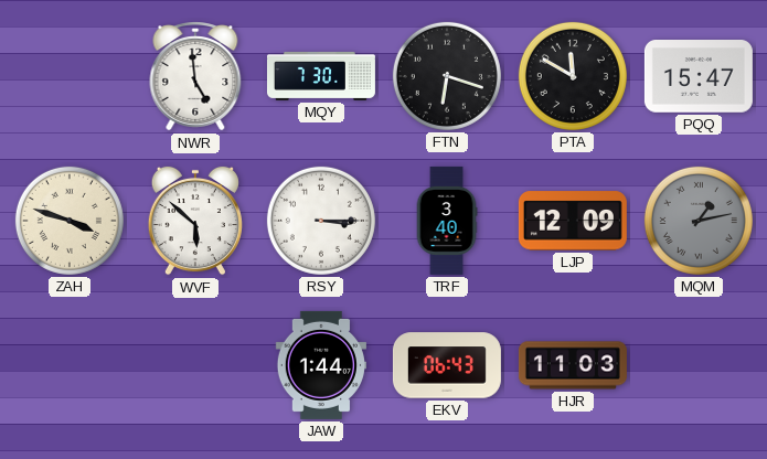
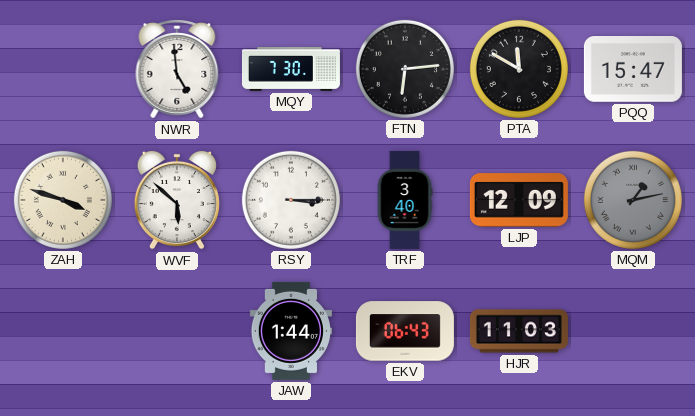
FTN: 6:18 -> 6:14 (405, 69)
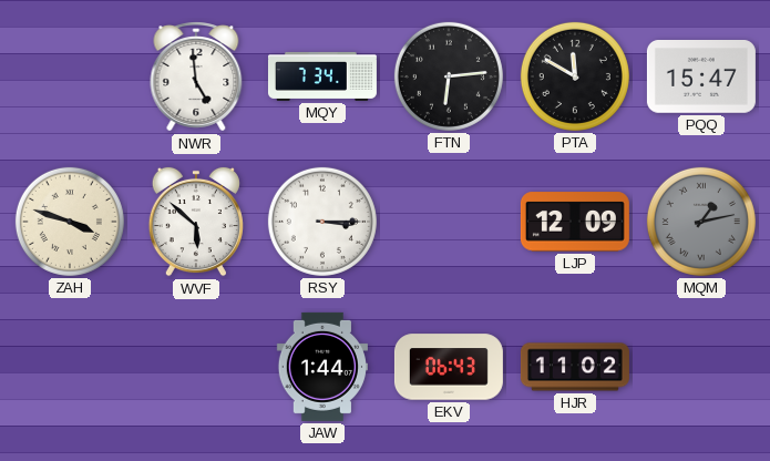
MQY: 7:30 -> 7:34 (322, 76)
TRF: 3:40 -> none (405, 200)
HJR: 11:03 -> 11:02 (575, 367)
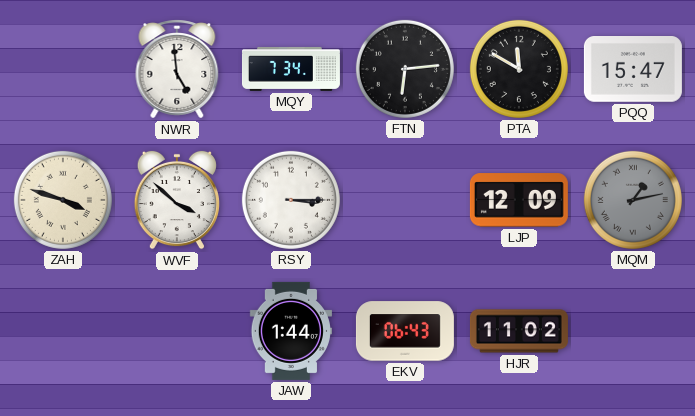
WVF: 5:52 -> 3:52 (177, 200)
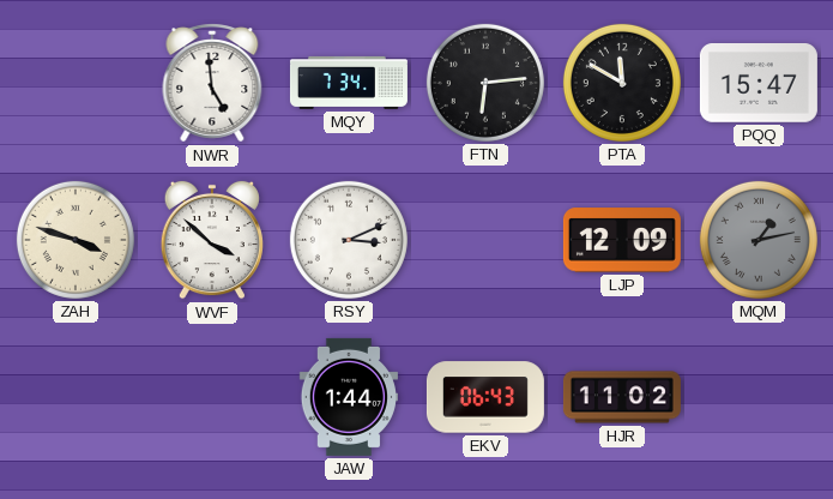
RSY: 3:15 -> 3:11 (349, 240)
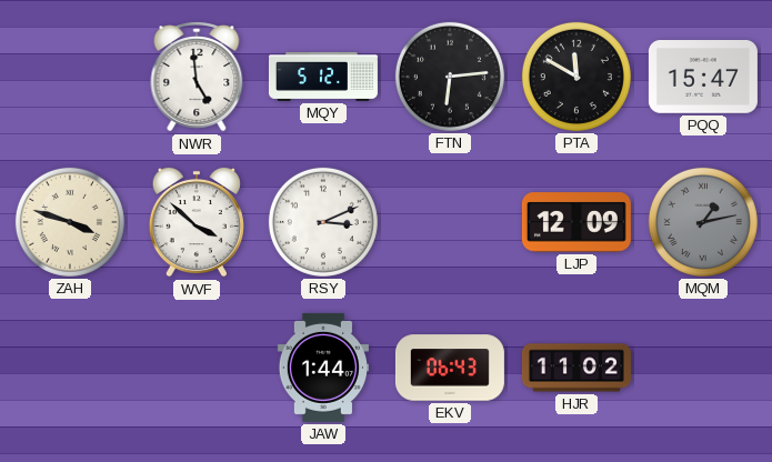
MQY: 7:34 -> 5:12 (323, 77)
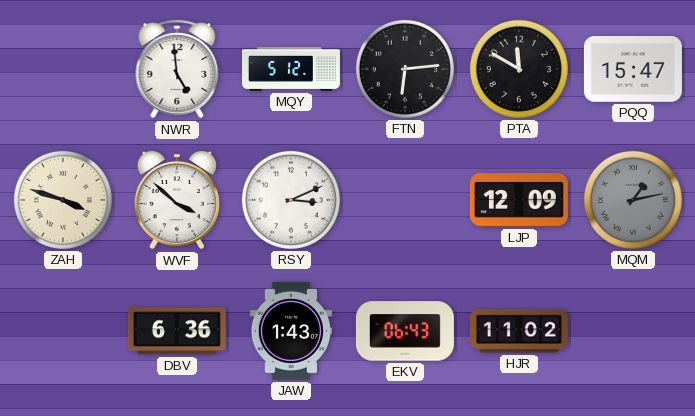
DBV: none -> 6:36 (177, 331)
JAW: 1:44 -> 1:43 (291, 331)
